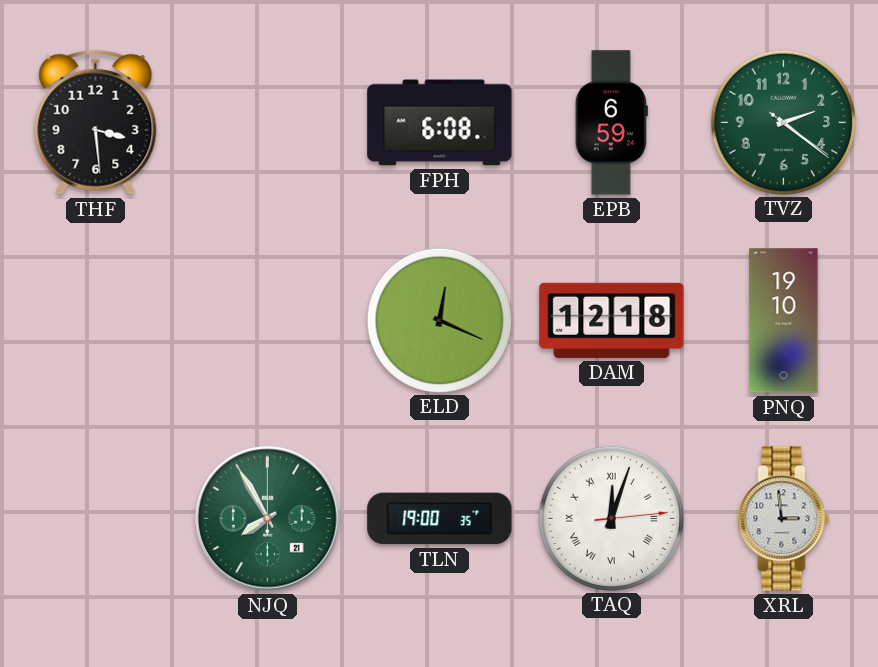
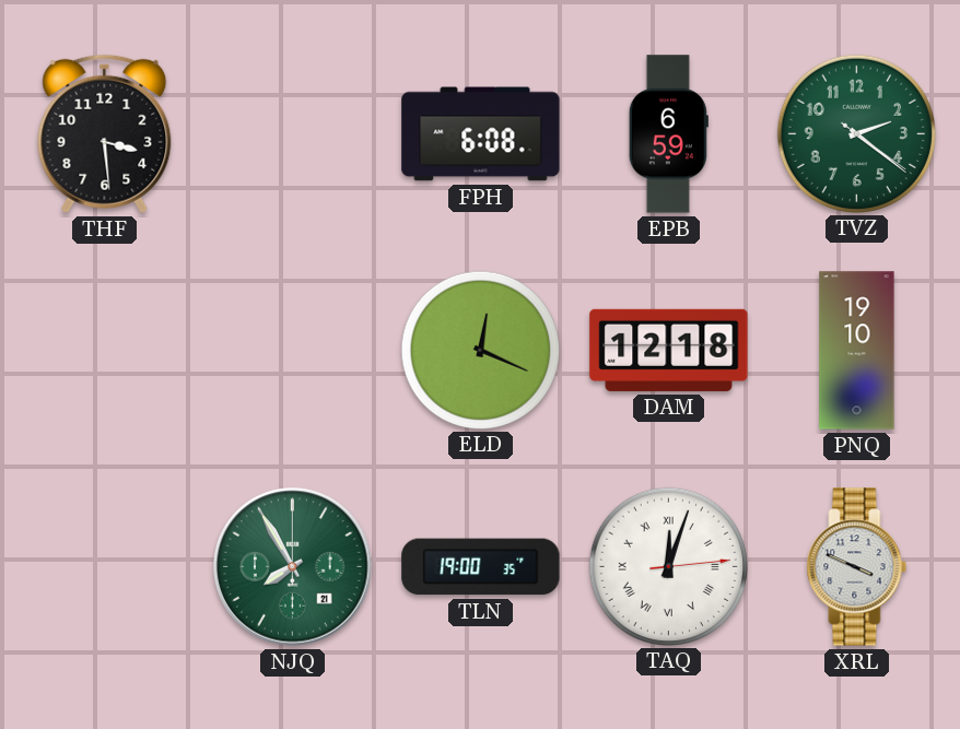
XRL: 2:59 -> 3:49 (857, 567)
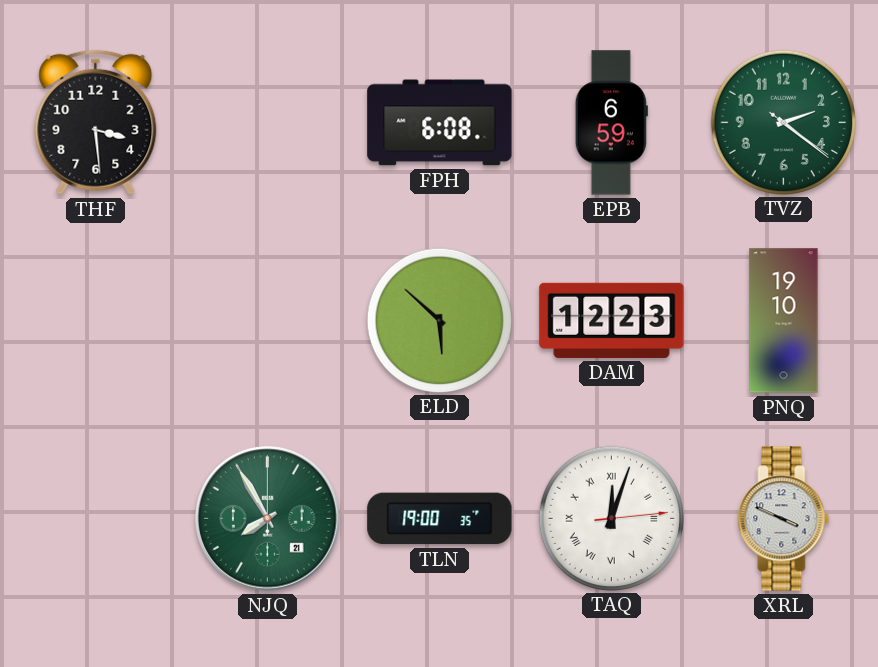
ELD: 12:19 -> 5:52 (439, 320)
DAM: 12:18 -> 12:23 (612, 320)
